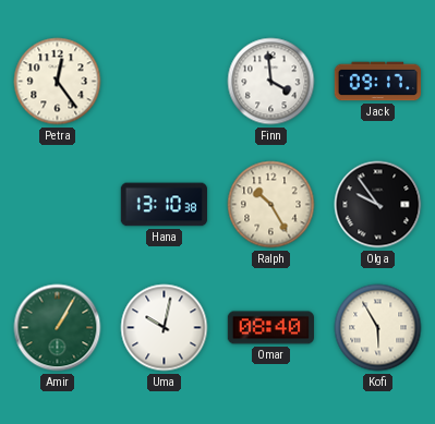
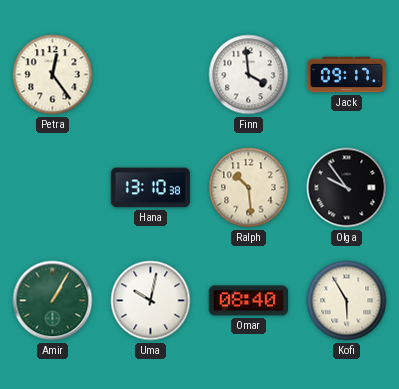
Ralph: 10:25 -> 10:29 (249, 188)
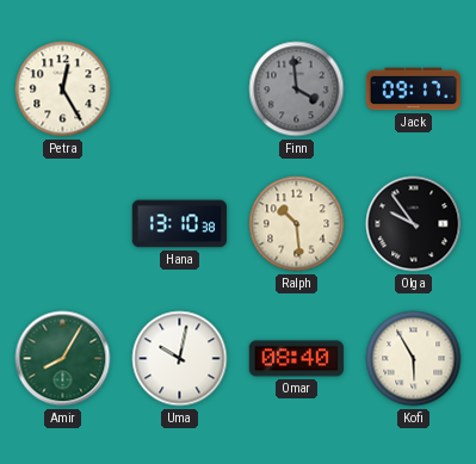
Petra: 12:24 -> 12:25 (63, 89)
Finn dial: white -> grey (297, 89)
Amir: 1:05 -> 8:05 (63, 359)
